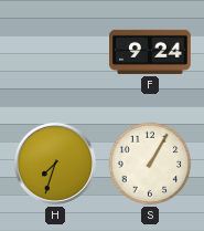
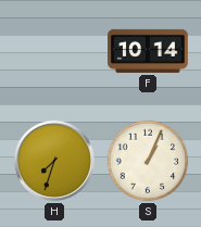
F: 9:24 -> 10:14 (148, 51)
S: 1:05 -> 1:04 (148, 161)
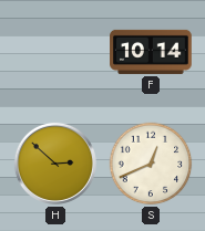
H: 7:33 -> 2:52 (55, 164)
S: 1:04 -> 12:41 (151, 164)
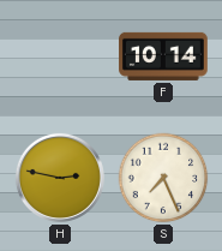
H: 2:52 -> 2:47 (60, 178)
S: 12:41 -> 7:26 (163, 178)
